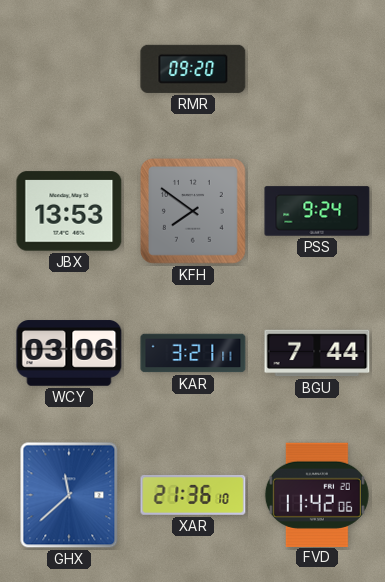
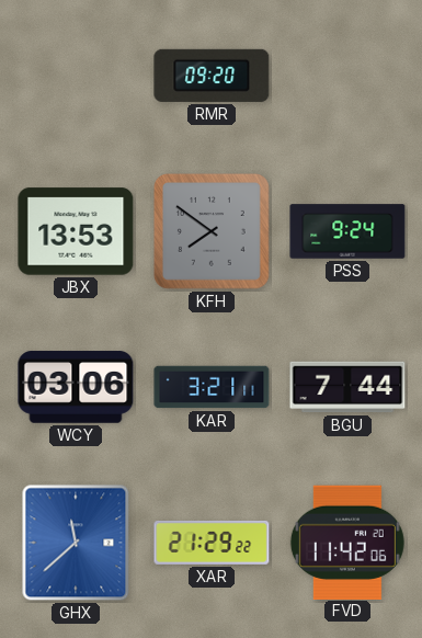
XAR: 21:36 -> 21:29 (212, 543)
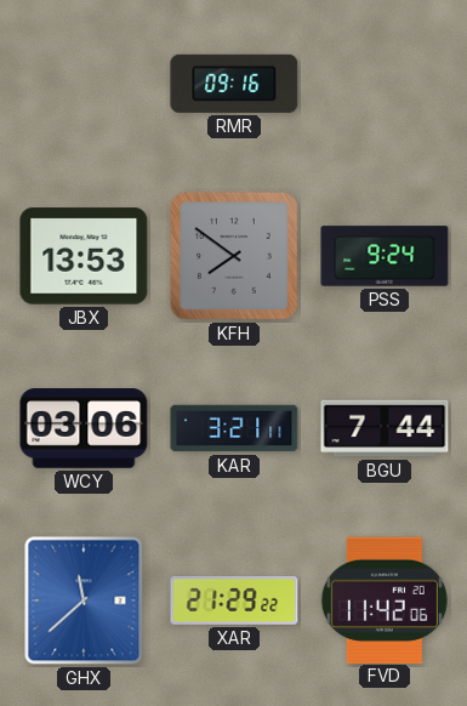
RMR: 09:20 -> 09:16 (234, 84)
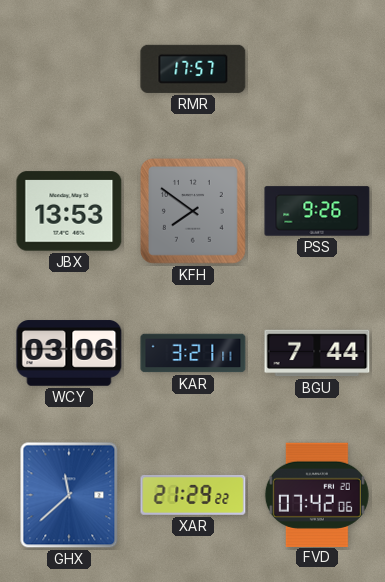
RMR: 09:16 -> 17:57 (193, 69)
PSS: 9:24 -> 9:26 (317, 211)
FVD: 11:42 -> 07:42 (317, 494)
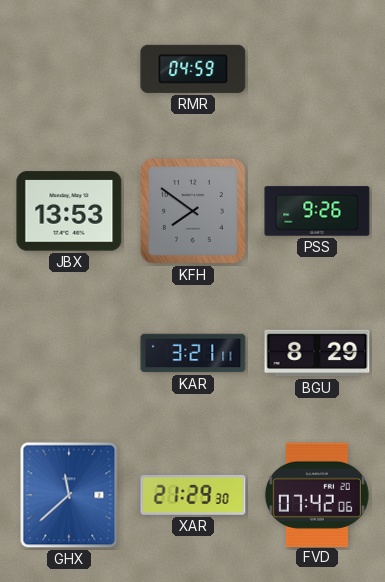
RMR: 17:57 -> 04:59 (193, 69)
WCY: 03:06 -> none (69, 353)
BGU: 7:44 -> 8:29 (317, 353)
XAR: 21:29:22 -> 21:29:30 (193, 495)
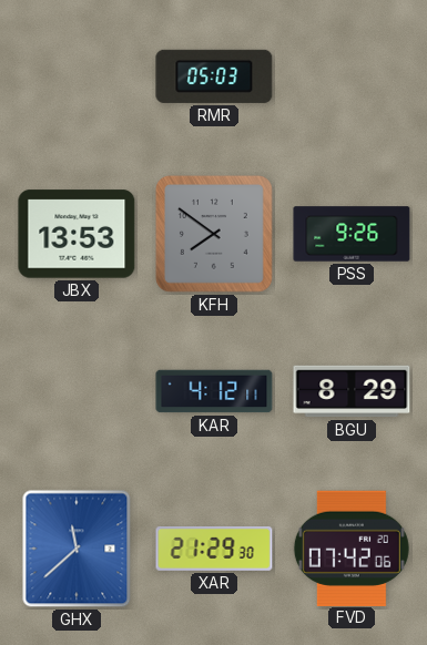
RMR: 04:59 -> 05:03 (214, 76)
KAR: 3:21 -> 4:12 (214, 391)
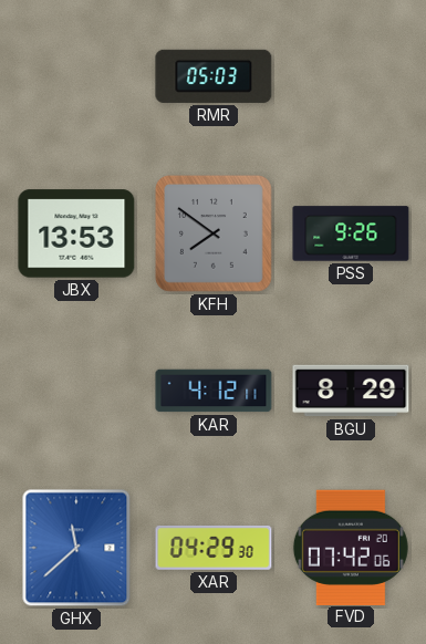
XAR: 21:29 -> 04:29 (214, 548)
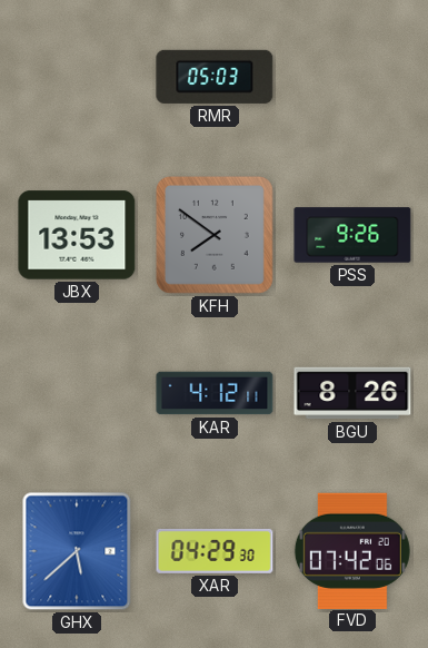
BGU: 8:29 -> 8:26 (352, 393)
GHX: 11:38 -> 5:38 (77, 551)
